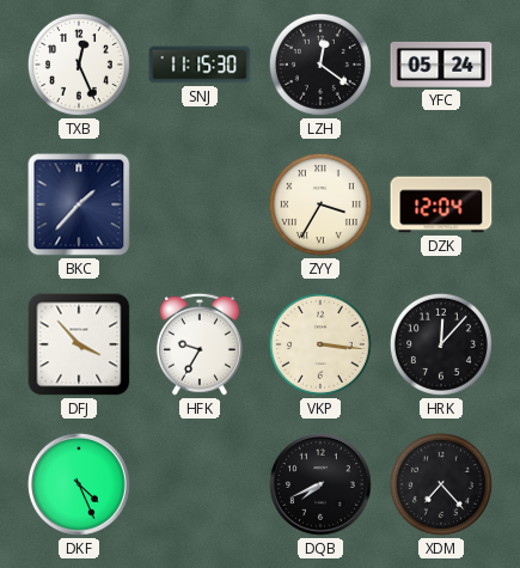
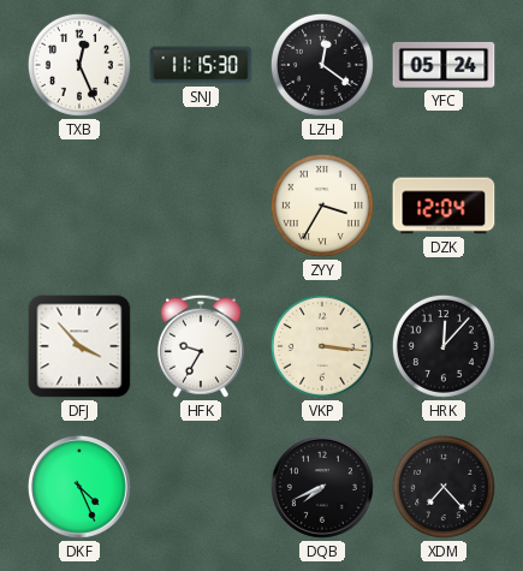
BKC: 1:37 -> none (79, 204)
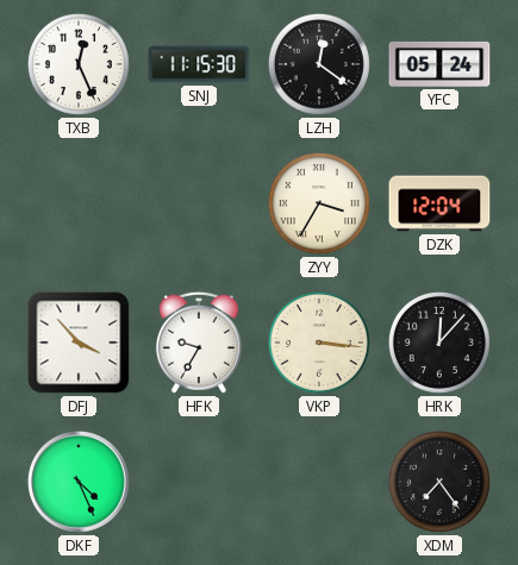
DQB: 7:41 -> none (323, 488)
XDM: 7:23 -> 7:24 (439, 482)
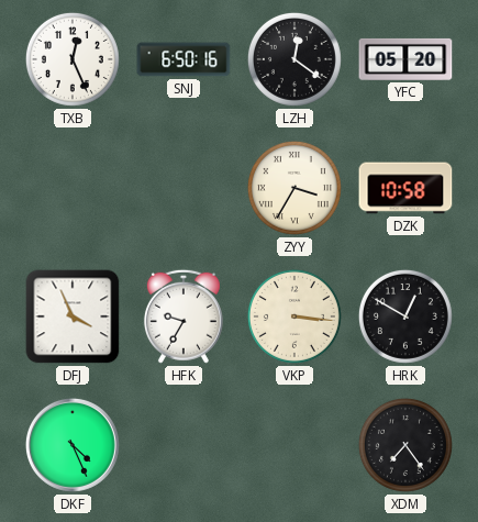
SNJ: 11:15 -> 6:50 (184, 59)
YFC: 05:24 -> 05:20 (405, 59)
DZK: 12:04 -> 10:58 (405, 188)
DFJ: 3:53 -> 3:56 (73, 316)
HRK: 12:07 -> 12:50 (405, 316)
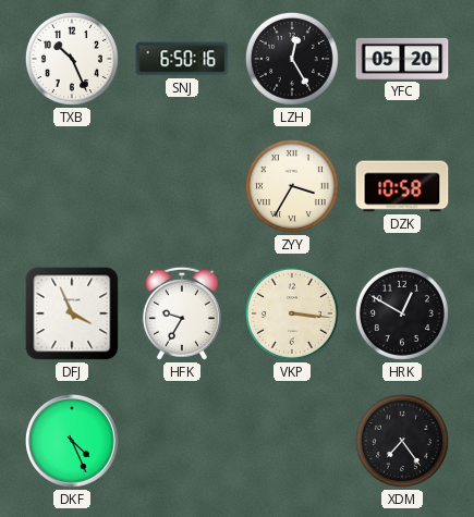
TXB: 12:26 -> 10:26 (72, 59)
LZH: 12:21 -> 12:25 (292, 59)
